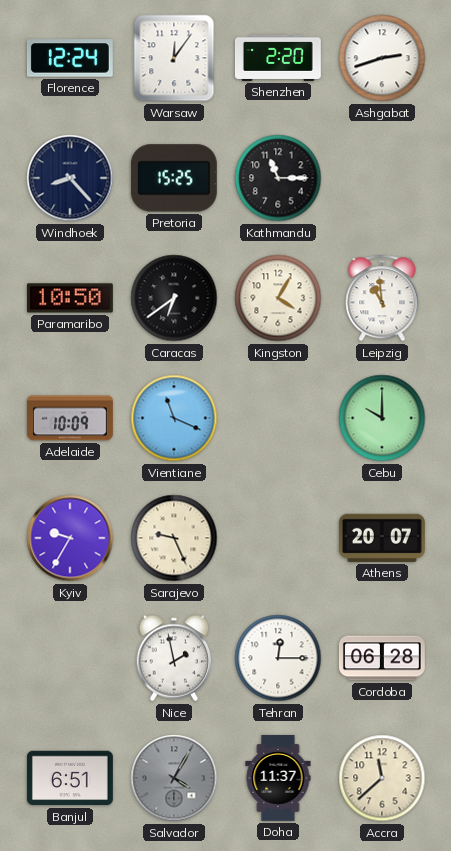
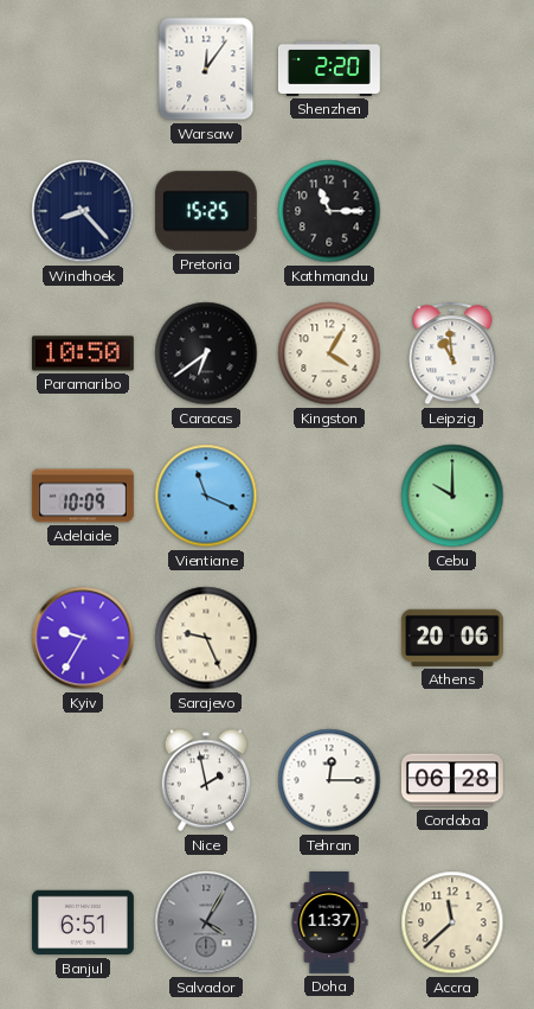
Florence: 12:24 -> none (70, 58)
Ashgabat: 2:42 -> none (382, 58)
Athens: 20:07 -> 20:06 (452, 638)
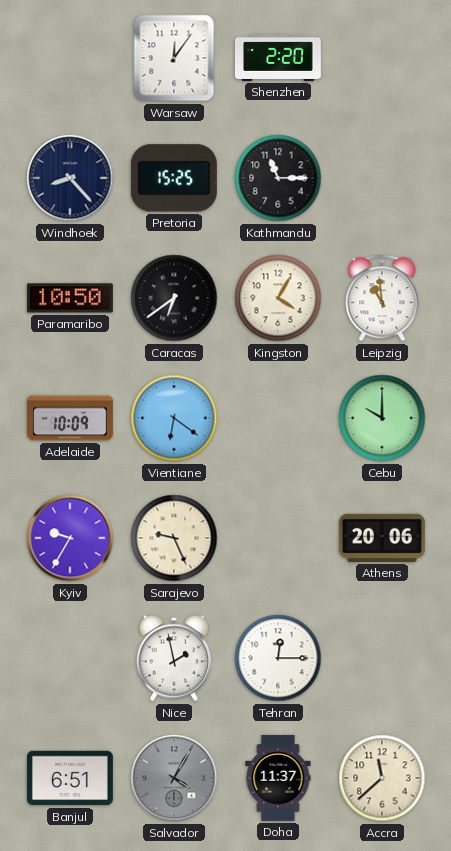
Vientiane: 11:19 -> 6:21 (174, 418)
Cordoba: 06:28 -> none (452, 780)
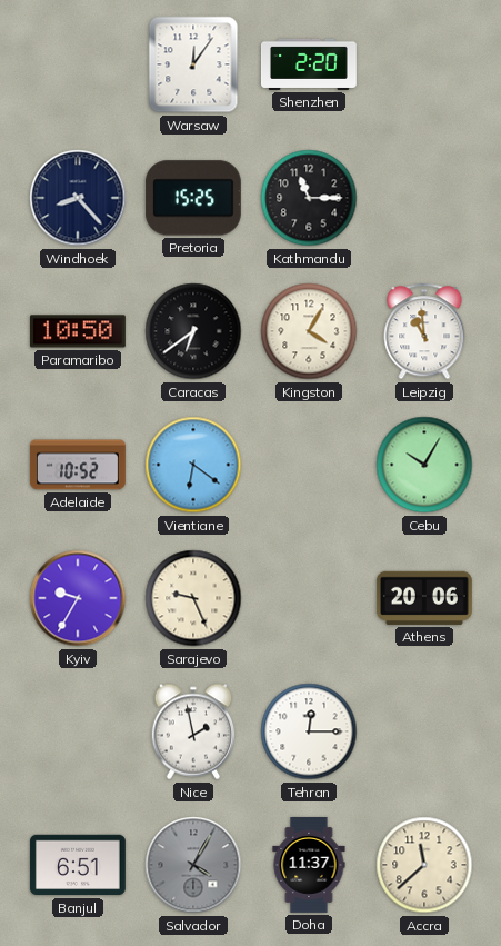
Adelaide: 10:09 -> 10:52 (78, 465)
Cebu: 10:00 -> 10:05 (424, 465)
